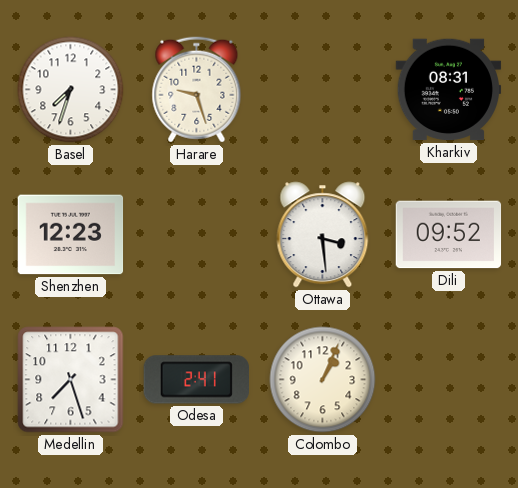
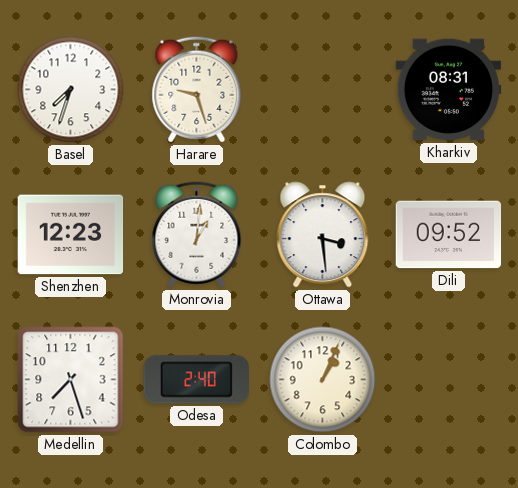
Monrovia: none -> 1:01 (197, 235)
Odesa: 2:41 -> 2:40 (196, 380)
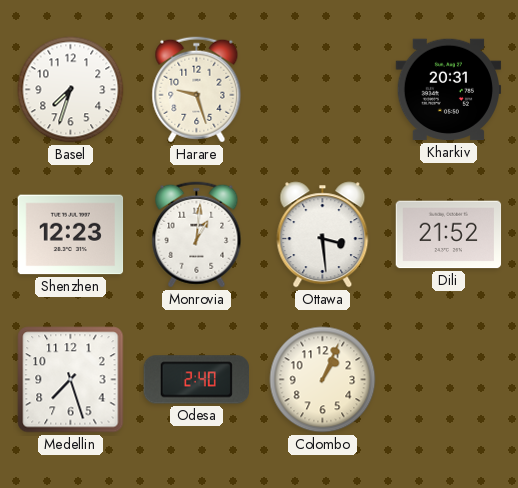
Kharkiv: 08:31 -> 20:31 (449, 90)
Dili: 09:52 -> 21:52 (449, 235)
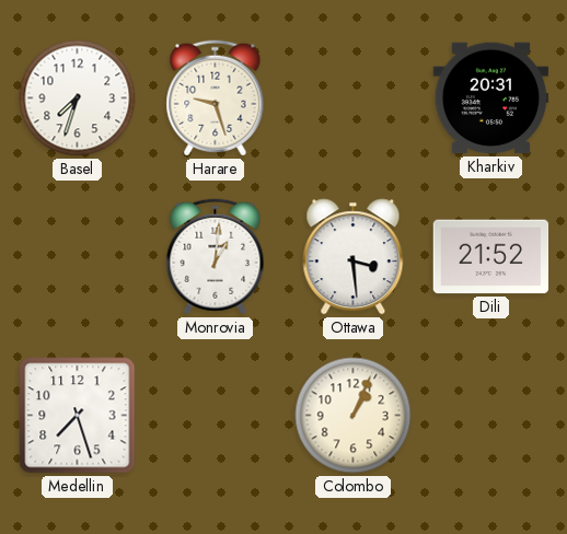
Shenzhen: 12:23 -> none (71, 235)
Odesa: 2:40 -> none (196, 380)
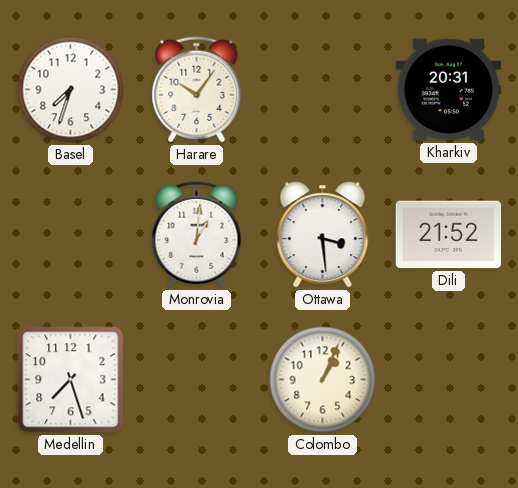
Harare: 9:27 -> 10:06 (197, 90)
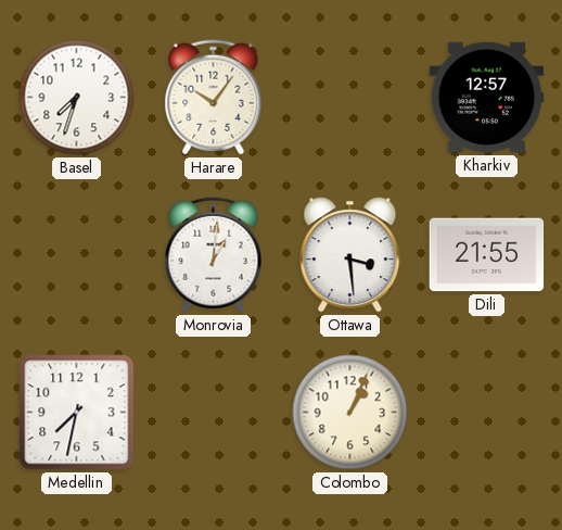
Kharkiv: 20:31 -> 12:57 (487, 98)
Dili: 21:52 -> 21:55 (487, 255)
Medellin: 7:27 -> 7:32 (77, 413)
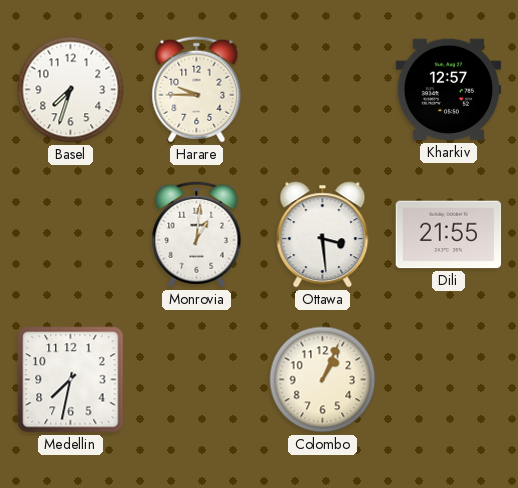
Harare: 10:06 -> 9:45 (197, 90)
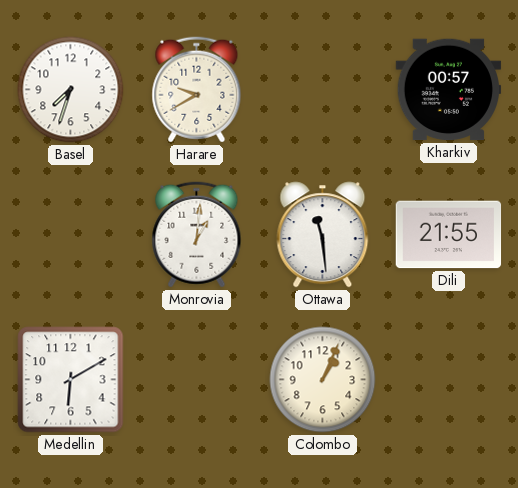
Harare: 9:45 -> 9:40 (197, 90)
Kharkiv: 12:57 -> 00:57 (449, 90)
Ottawa: 3:29 -> 11:29 (323, 235)
Medellin: 7:32 -> 6:10 (71, 380)
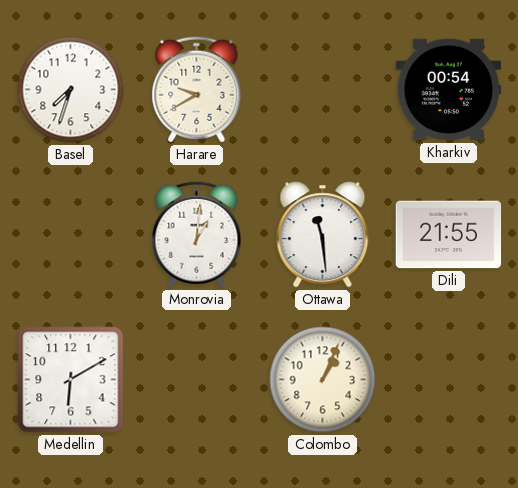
Kharkiv: 00:57 -> 00:54 (449, 90)
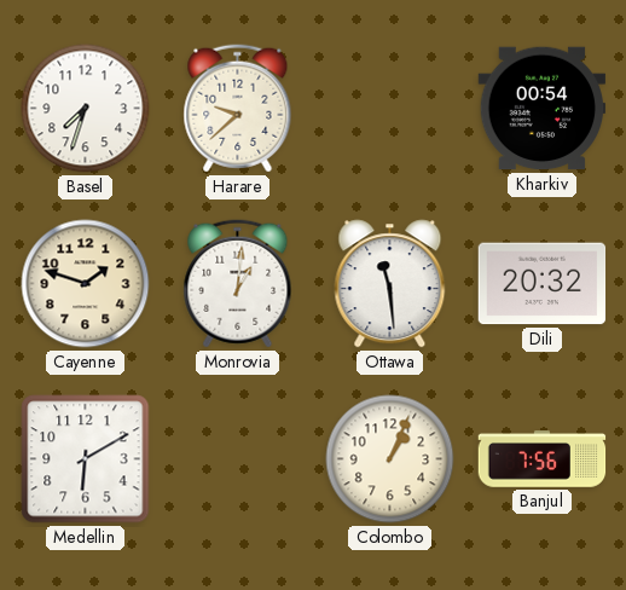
Harare: 9:40 -> 9:38 (238, 109)
Cayenne: none -> 1:48 (86, 284)
Dili: 21:55 -> 20:32 (543, 284)
Banjul: none -> 7:56 (543, 459)
